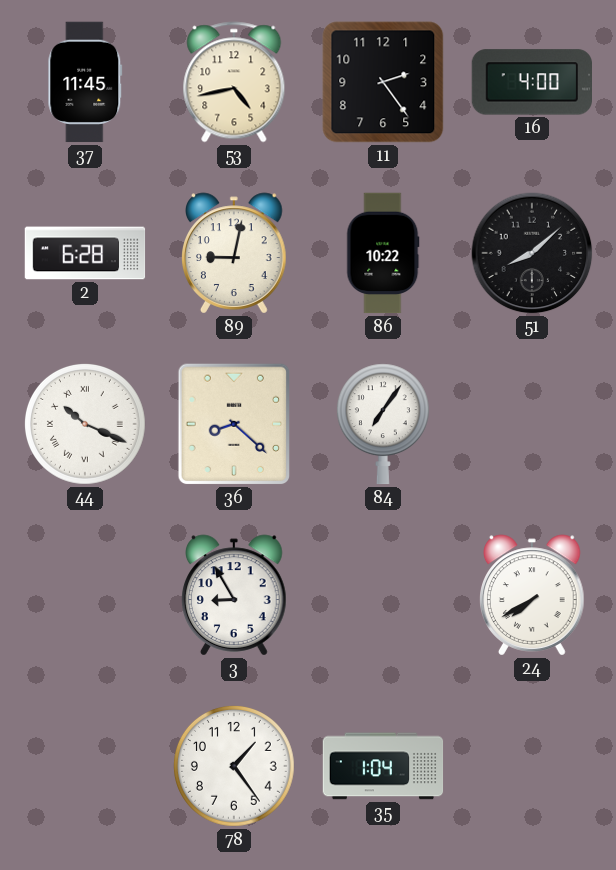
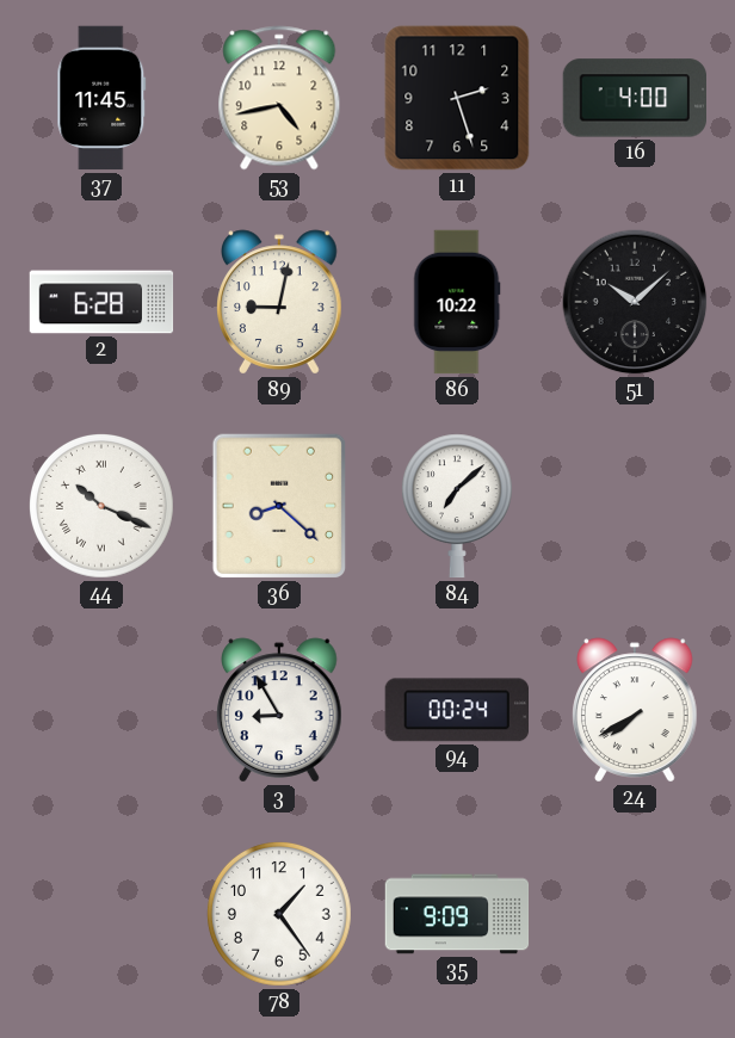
11: 2:24 -> 2:27 (457, 98)
51: 8:08 -> 10:08 (635, 302)
84: 7:06 -> 7:08 (457, 506)
94: none -> 00:24 (456, 710)
35: 1:04 -> 9:09 (457, 914)
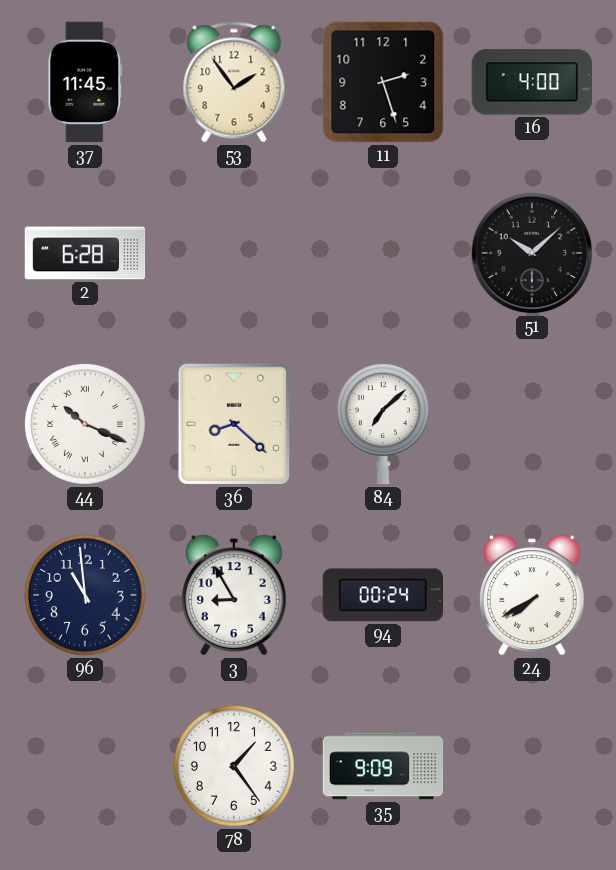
53: 4:43 -> 1:54 (234, 82)
89: 9:02 -> none (280, 302)
86: 10:22 -> none (457, 302)
96: none -> 10:59 (85, 595)
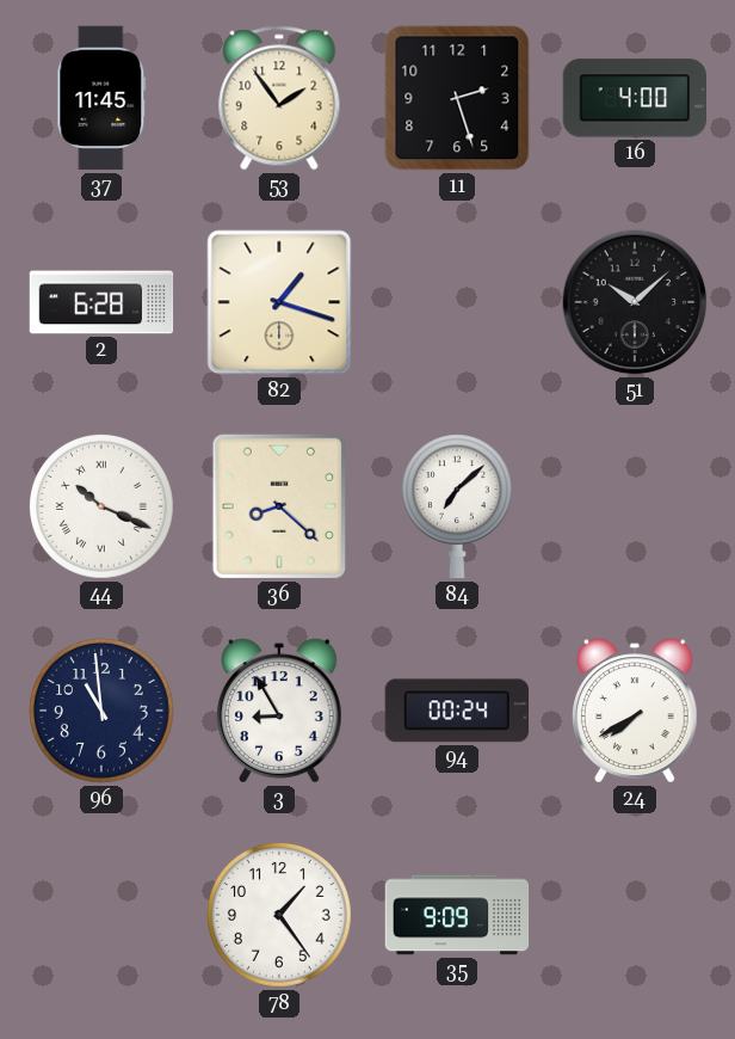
82: none -> 1:18 (279, 302)
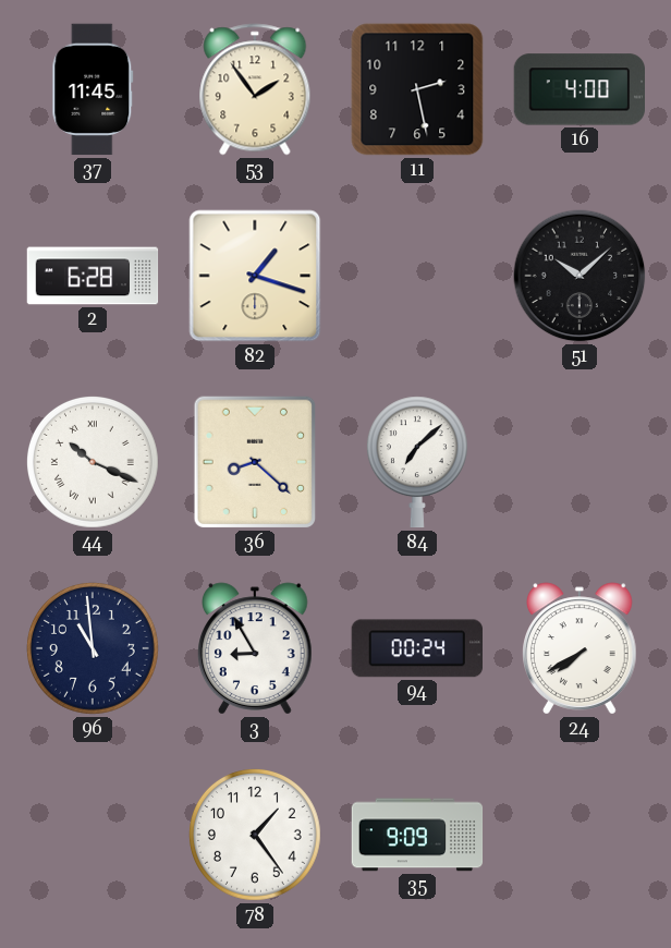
11: 2:27 -> 2:28 (417, 89)
